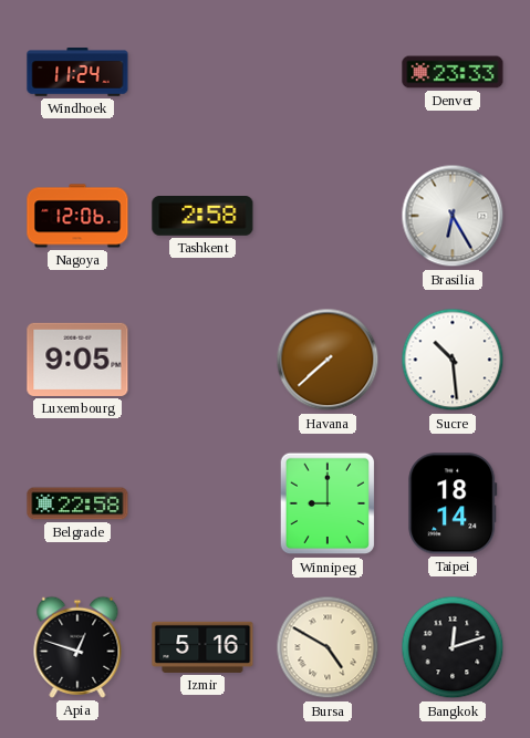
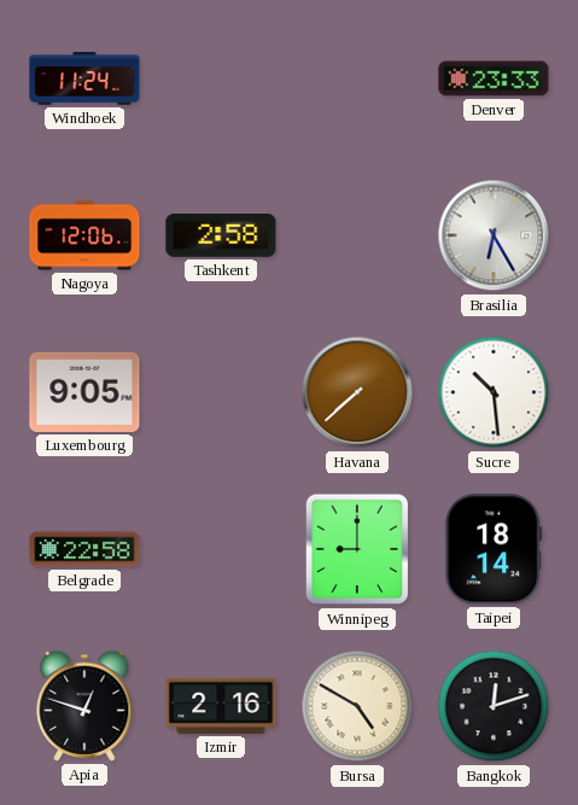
Izmir: 5:16 -> 2:16 (221, 706)
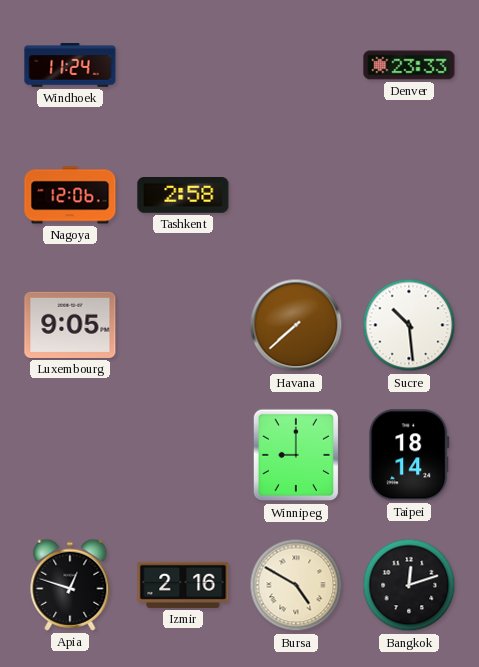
Brasilia: 6:25 -> none (494, 235)
Belgrade: 22:58 -> none (84, 549)
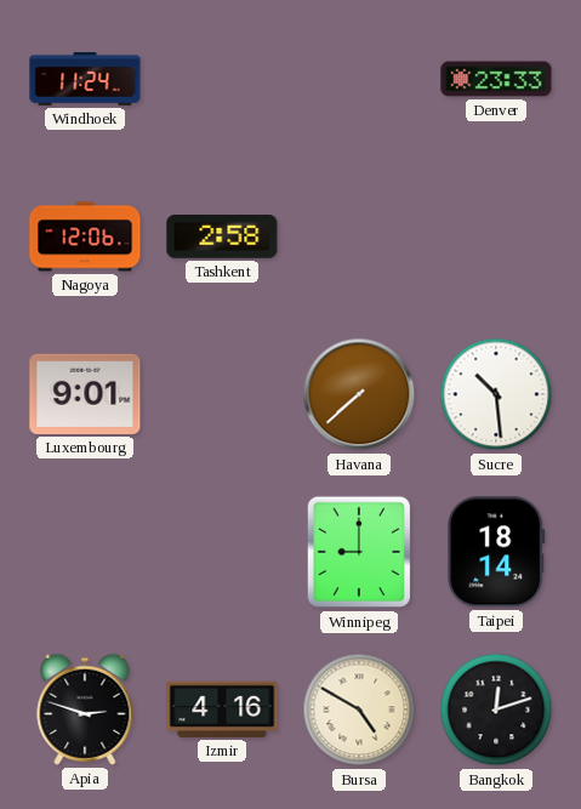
Luxembourg: 9:05 -> 9:01 (85, 394)
Apia: 12:48 -> 2:48 (85, 710)
Izmir: 2:16 -> 4:16 (222, 710)
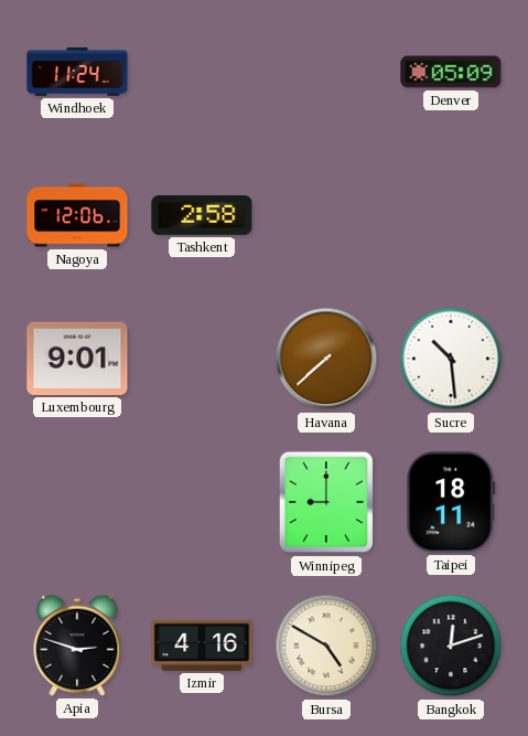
Denver: 23:33 -> 05:09 (451, 72)
Taipei: 18:14 -> 18:11 (451, 502)
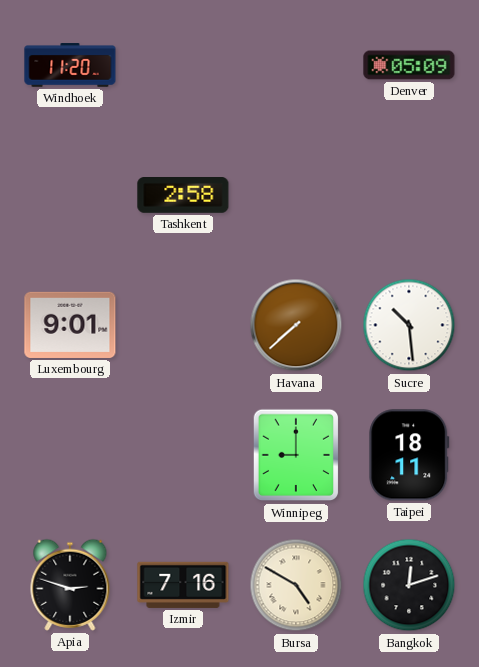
Windhoek: 11:24 -> 11:20 (70, 65)
Nagoya: 12:06 -> none (77, 215)
Izmir: 4:16 -> 7:16 (183, 585)
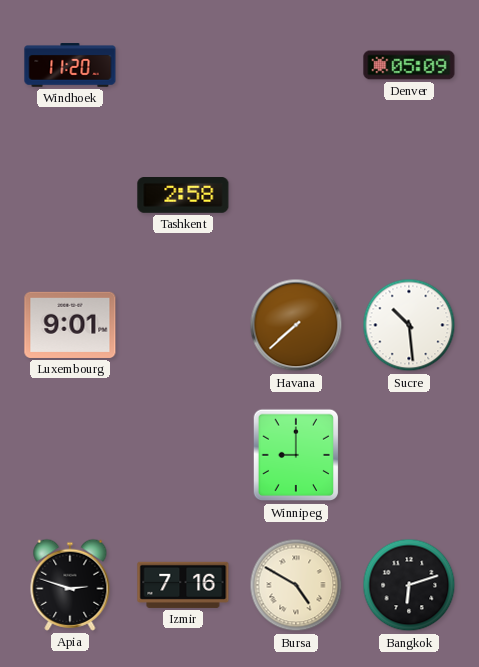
Taipei: 18:11 -> none (409, 455)
Bangkok: 12:12 -> 6:12 (409, 585)
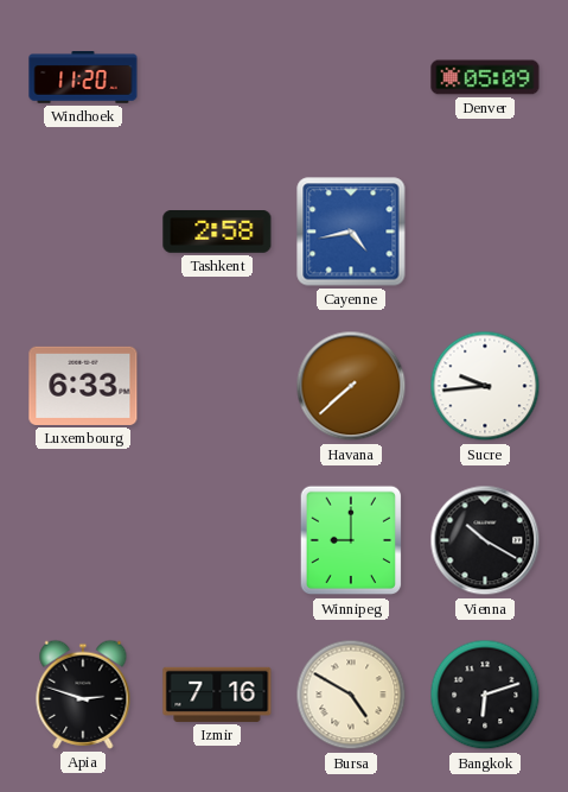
Cayenne: none -> 4:43 (351, 232)
Luxembourg: 9:01 -> 6:33 (83, 386)
Sucre: 10:29 -> 9:44 (485, 386)
Vienna: none -> 10:20 (485, 540)
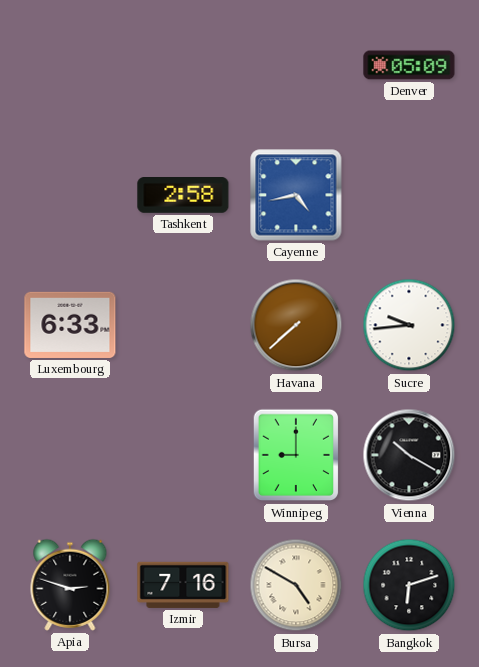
Windhoek: 11:20 -> none (83, 77)
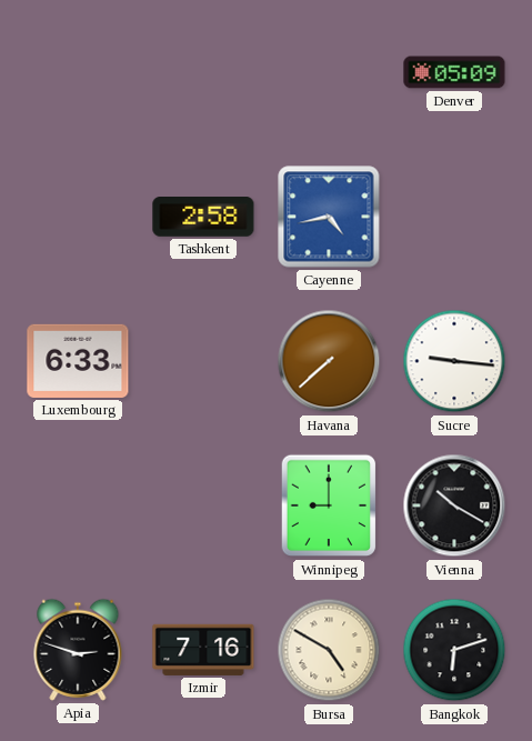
Sucre: 9:44 -> 9:16 (454, 361)
